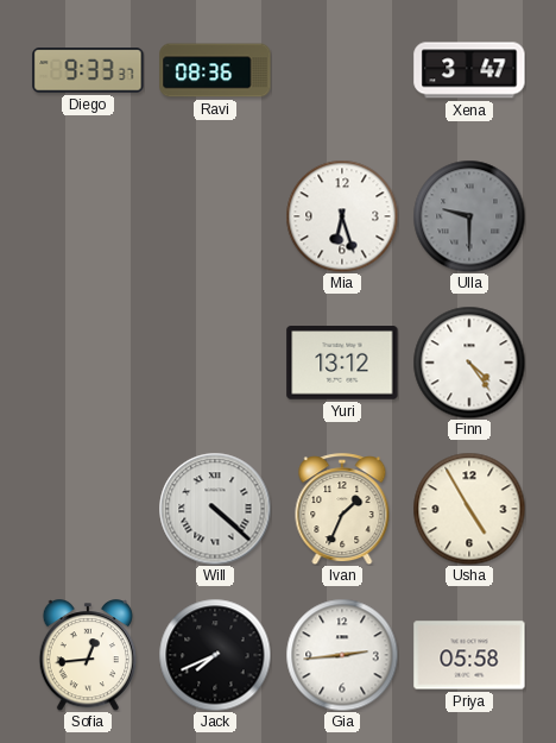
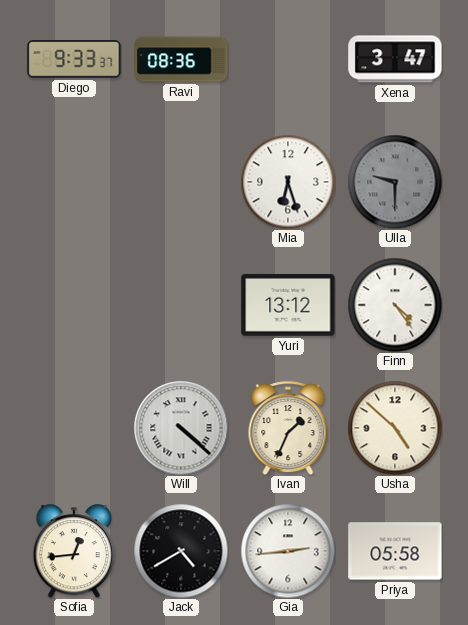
Usha: 4:55 -> 4:52 (395, 428)
Jack: 7:41 -> 4:40 (181, 551)
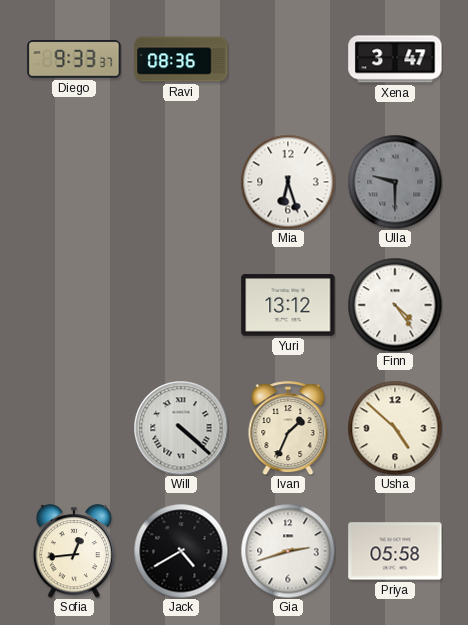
Gia: 2:44 -> 2:42 (288, 551)
